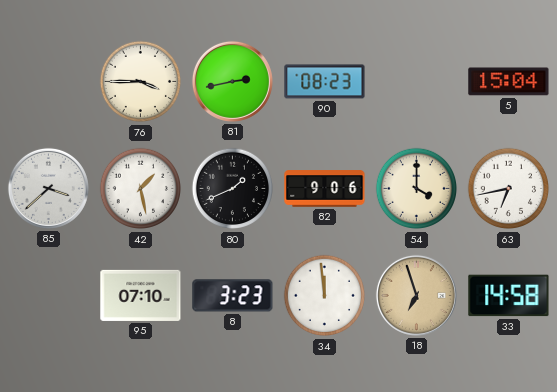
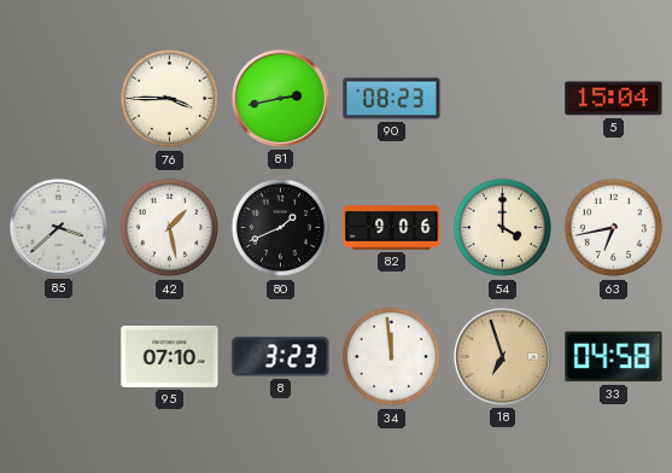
33: 14:58 -> 04:58 (614, 357)
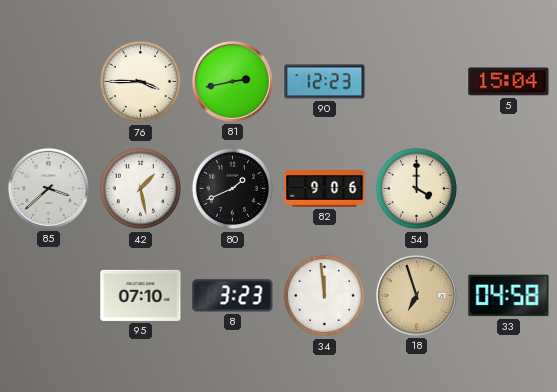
90: 08:23 -> 12:23 (325, 82)
63: 6:43 -> none (614, 228)
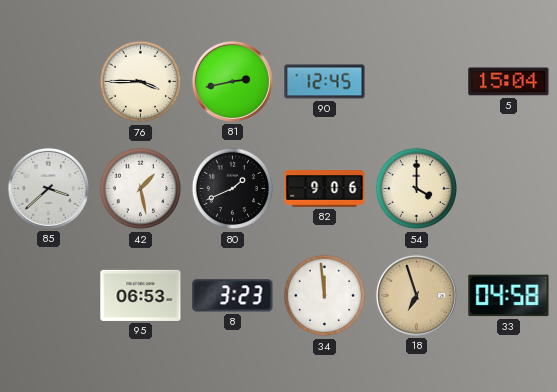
90: 12:23 -> 12:45 (325, 82)
95: 07:10 -> 06:53 (141, 295)
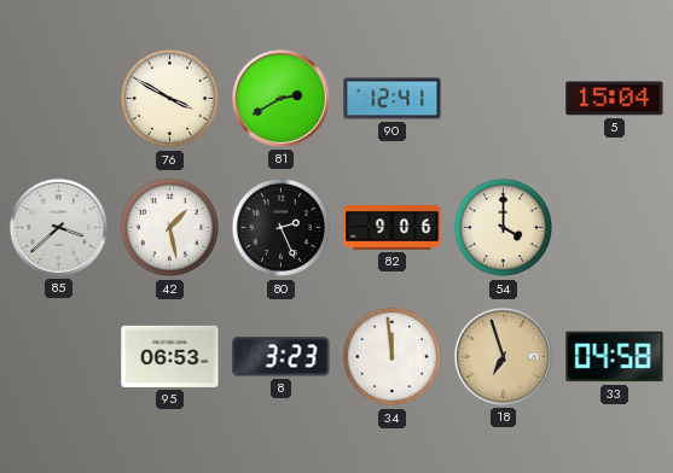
76: 3:45 -> 3:50 (170, 99)
81: 2:43 -> 2:40 (280, 98)
90: 12:45 -> 12:41 (393, 99)
80: 1:41 -> 2:26 (282, 228)
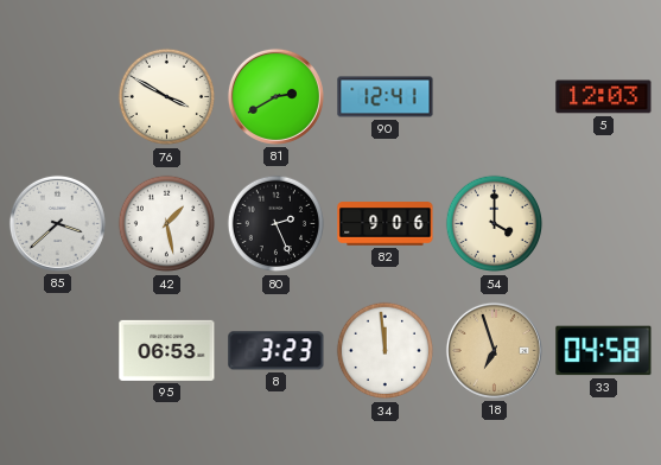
5: 15:04 -> 12:03 (604, 97)
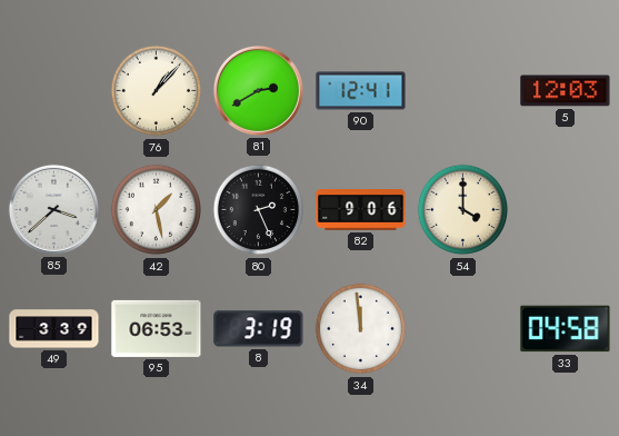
76: 3:50 -> 1:07 (157, 91)
49: none -> 3:39 (54, 329)
8: 3:23 -> 3:19 (259, 329)
18: 6:57 -> none (494, 350)
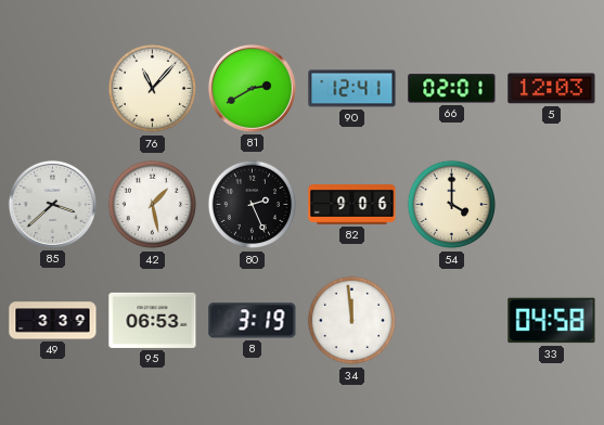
76: 1:07 -> 11:07 (153, 89)
66: none -> 02:01 (452, 89)
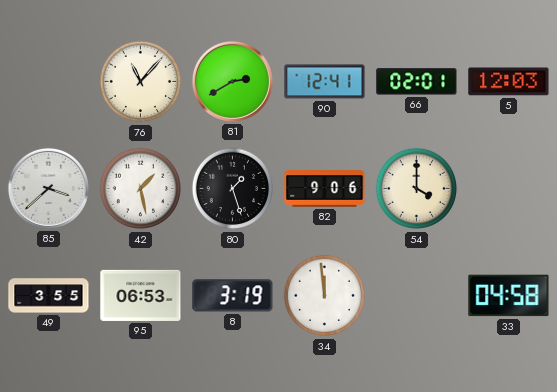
80: 2:26 -> 1:27 (233, 189)
49: 3:39 -> 3:55 (49, 296)
